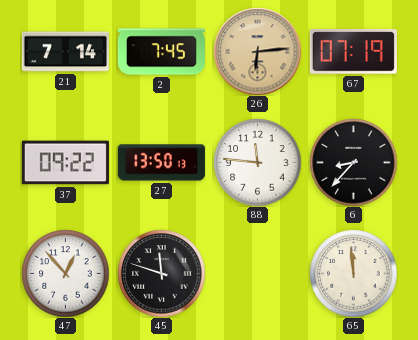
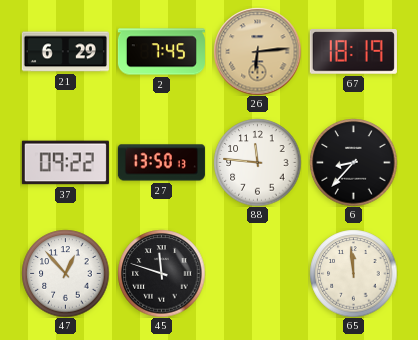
21: 7:14 -> 6:29 (65, 52)
67: 07:19 -> 18:19 (353, 52)
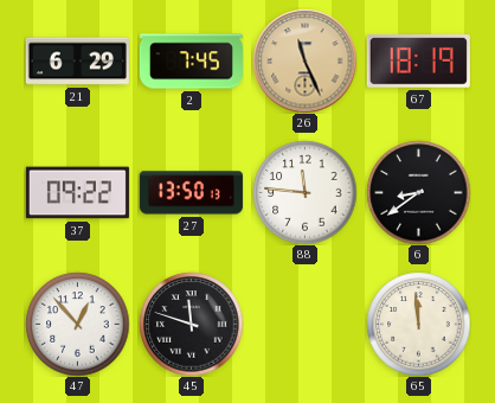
26: 6:14 -> 11:26 (304, 60)
6: 8:37 -> 8:39 (418, 192)
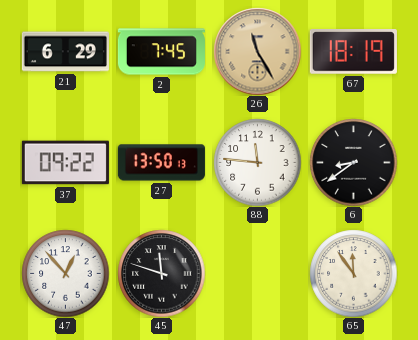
26: 11:26 -> 11:25 (257, 51)
65: 11:59 -> 11:54 (353, 273)
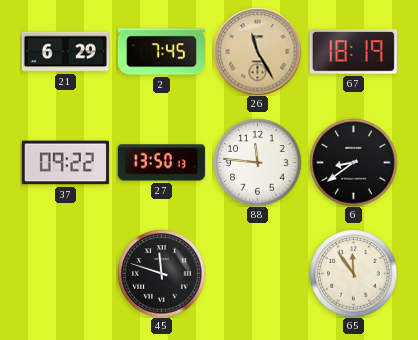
47: 12:53 -> none (65, 273)
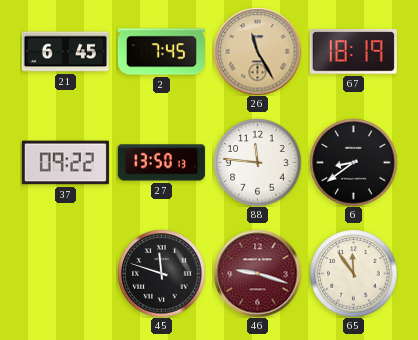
21: 6:29 -> 6:45 (65, 52)
46: none -> 9:18 (257, 273)
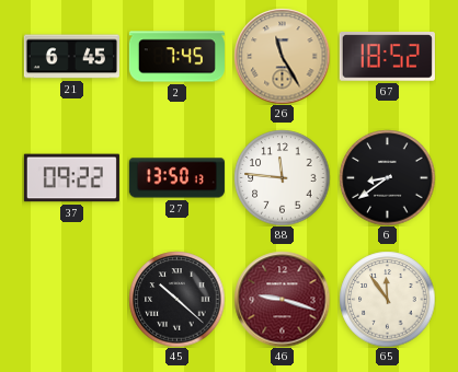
67: 18:19 -> 18:52 (387, 57)
45: 11:48 -> 10:22 (176, 299)
